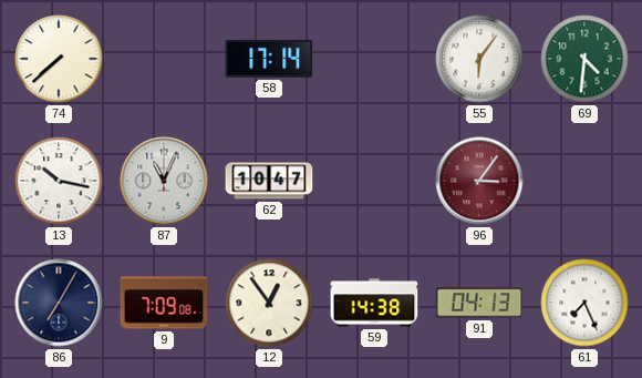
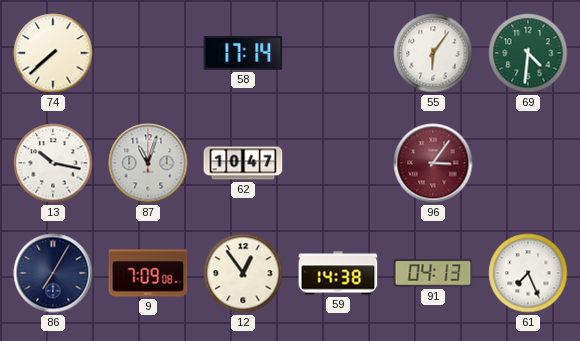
87: 11:04 -> 11:03 (148, 163)
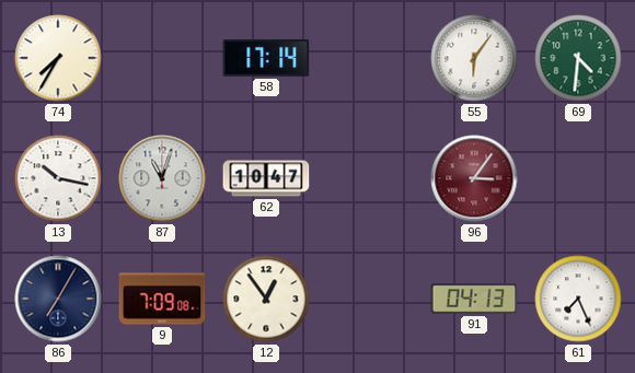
74: 7:38 -> 7:35 (58, 58)
59: 14:38 -> none (338, 273)
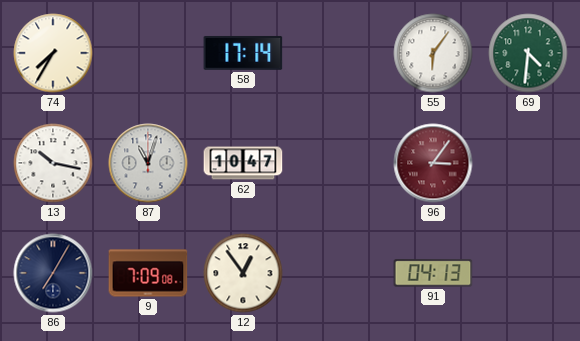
61: 7:26 -> none (578, 299)
